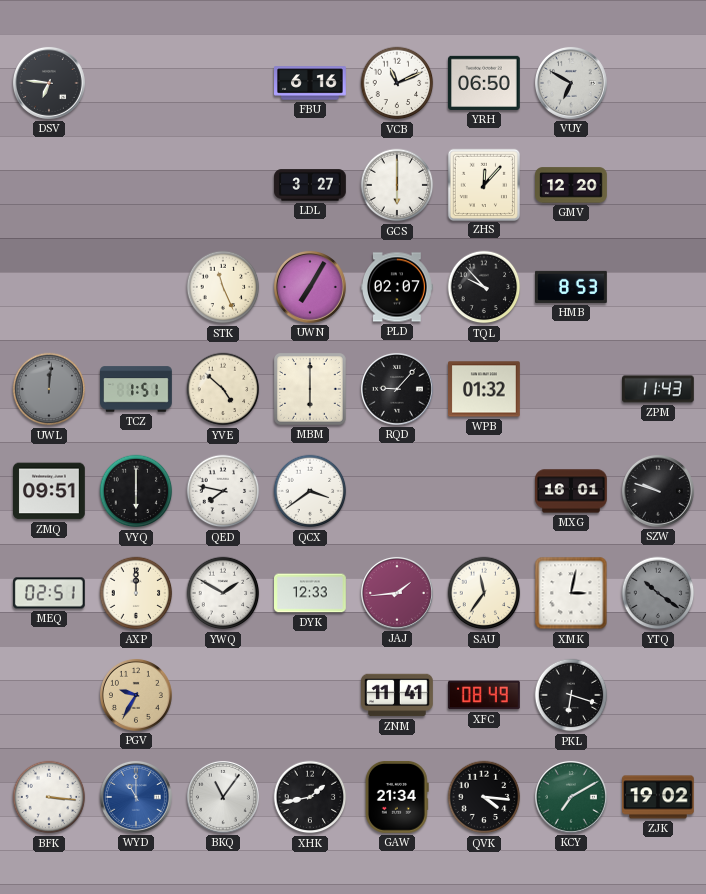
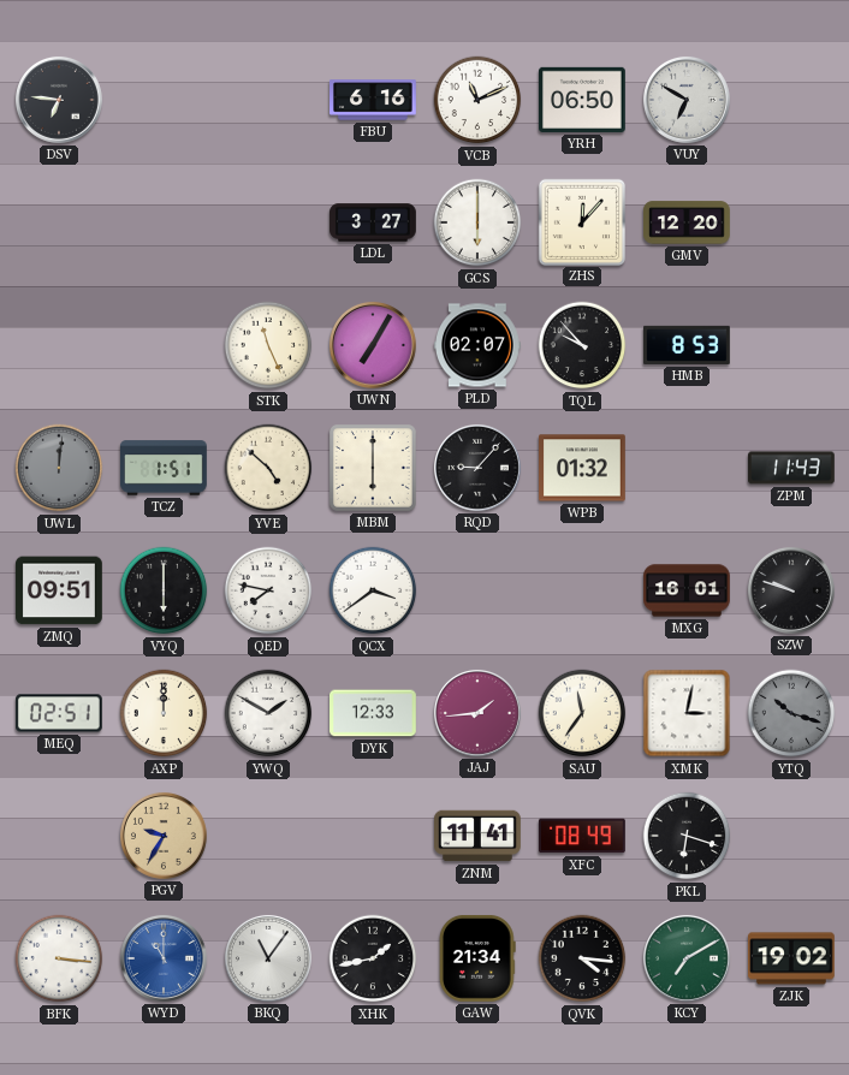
YTQ: 10:21 -> 10:18 (791, 713)
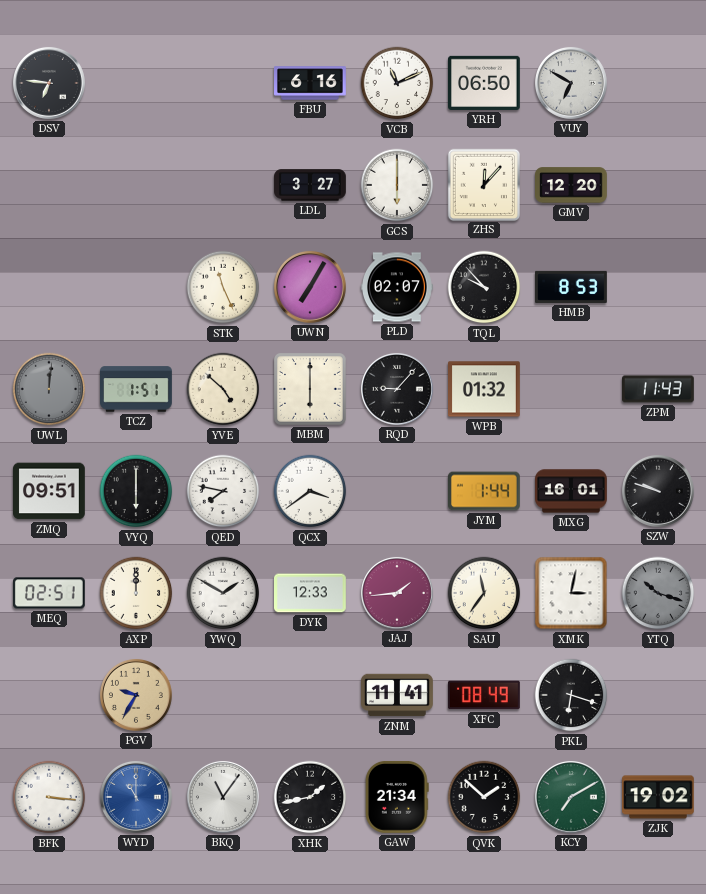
JYM: none -> 1:44 (485, 491)
QVK: 4:16 -> 1:52 (484, 797)
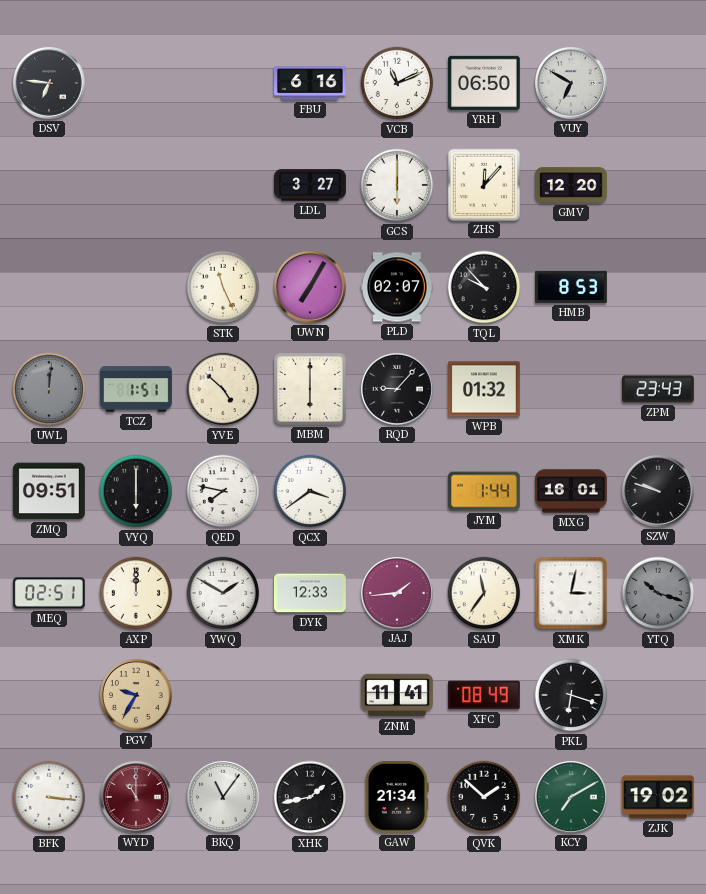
ZPM: 11:43 -> 23:43 (659, 389)
WYD dial: blue -> burgundy (136, 797)
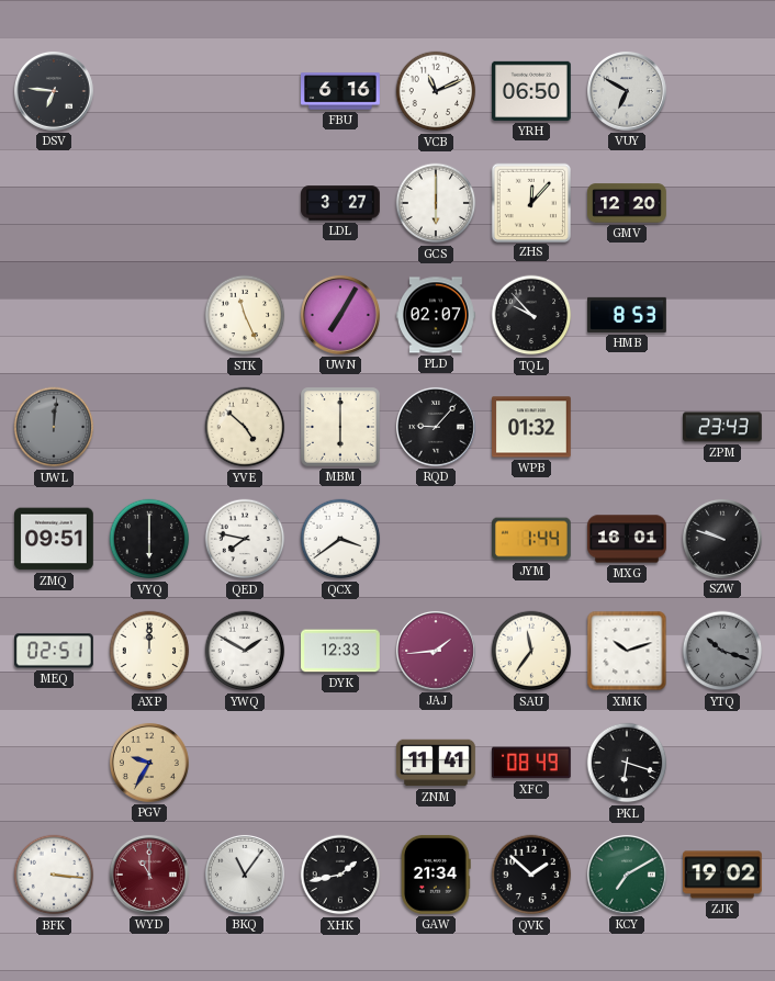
TCZ: 1:51 -> none (137, 389)
XMK: 3:02 -> 10:12 (627, 651)
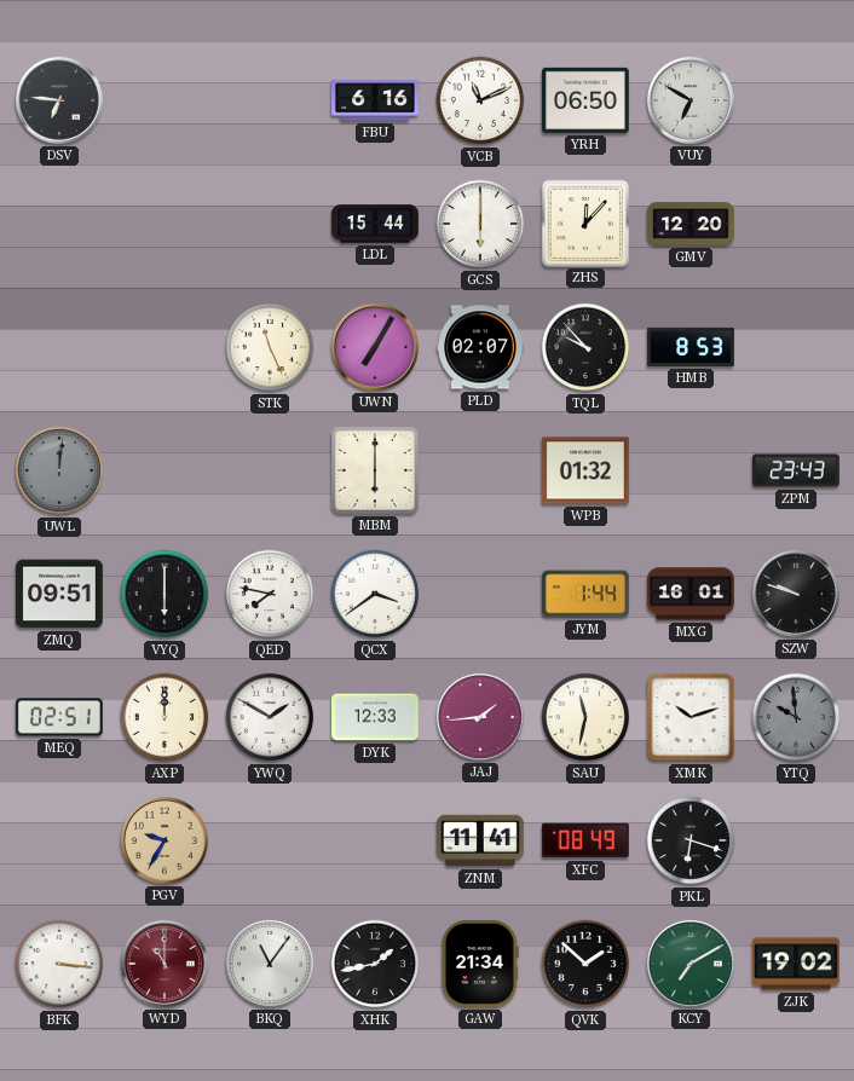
LDL: 3:27 -> 15:44 (375, 224)
YVE: 4:52 -> none (245, 427)
RQD: 9:07 -> none (436, 427)
SAU: 11:36 -> 11:32 (585, 717)
YTQ: 10:18 -> 9:59 (796, 717)
